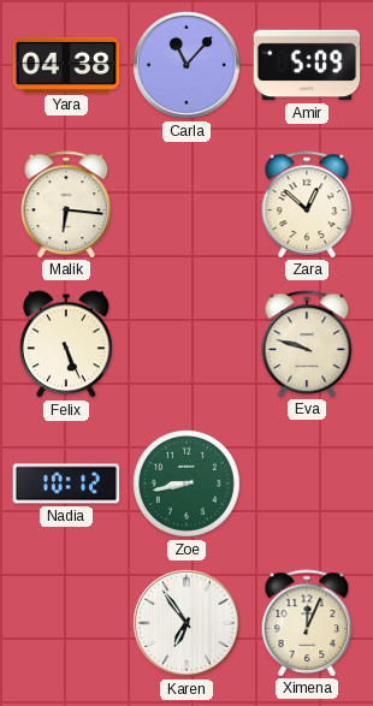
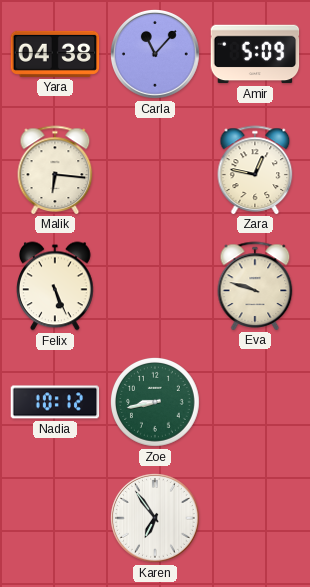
Zara: 12:52 -> 12:47 (255, 170)
Ximena: 12:04 -> none (307, 623)
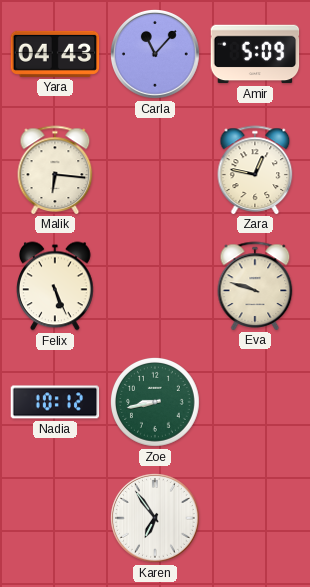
Yara: 04:38 -> 04:43 (55, 54)
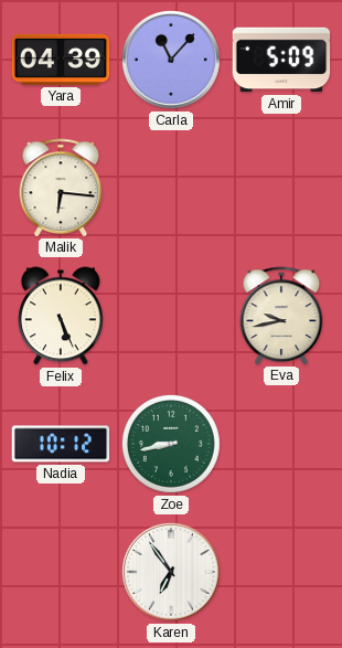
Yara: 04:43 -> 04:39 (61, 60)
Zara: 12:47 -> none (255, 170)
Eva: 9:48 -> 9:43 (281, 316)
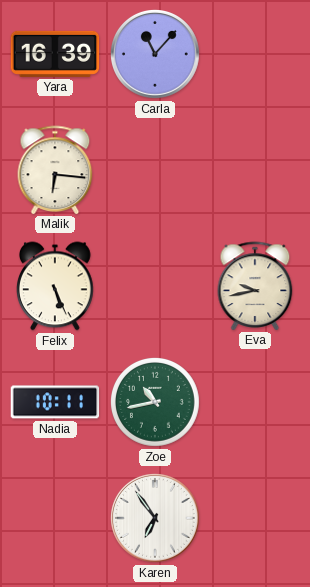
Yara: 04:39 -> 16:39 (55, 54)
Amir: 5:09 -> none (281, 60)
Nadia: 10:12 -> 10:11 (55, 402)
Zoe: 8:43 -> 10:43 (156, 403)
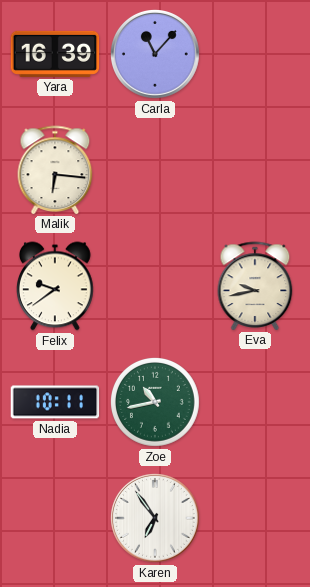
Felix: 5:26 -> 9:39 (56, 286)
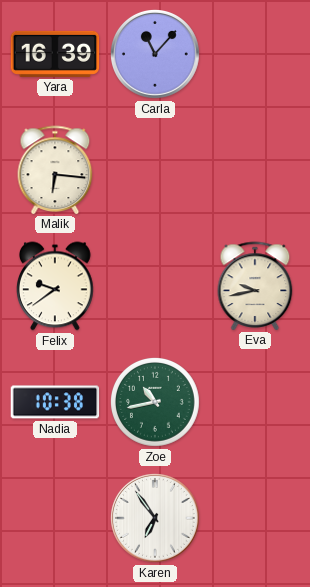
Nadia: 10:11 -> 10:38 (55, 402)
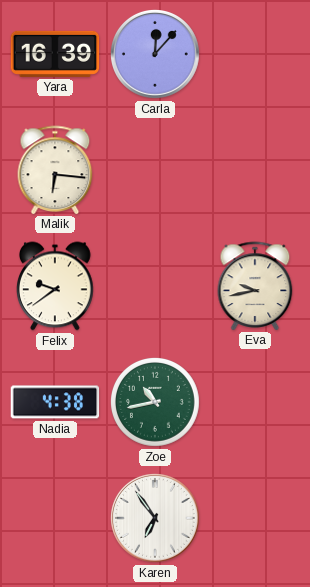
Carla: 11:07 -> 12:07 (156, 55)
Nadia: 10:38 -> 4:38 (55, 402)
